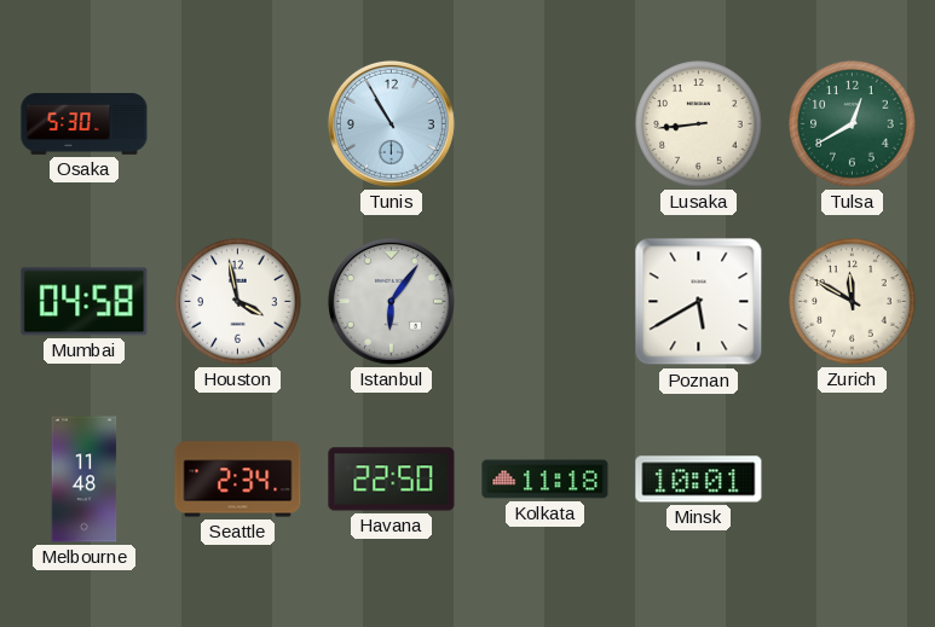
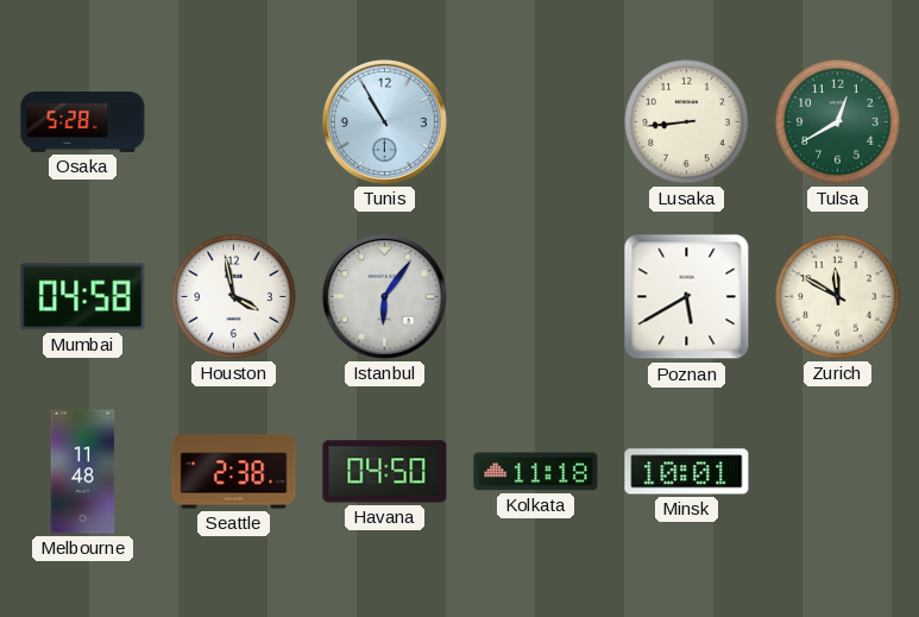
Osaka: 5:30 -> 5:28 (83, 122)
Seattle: 2:34 -> 2:38 (234, 472)
Havana: 22:50 -> 04:50 (385, 472)
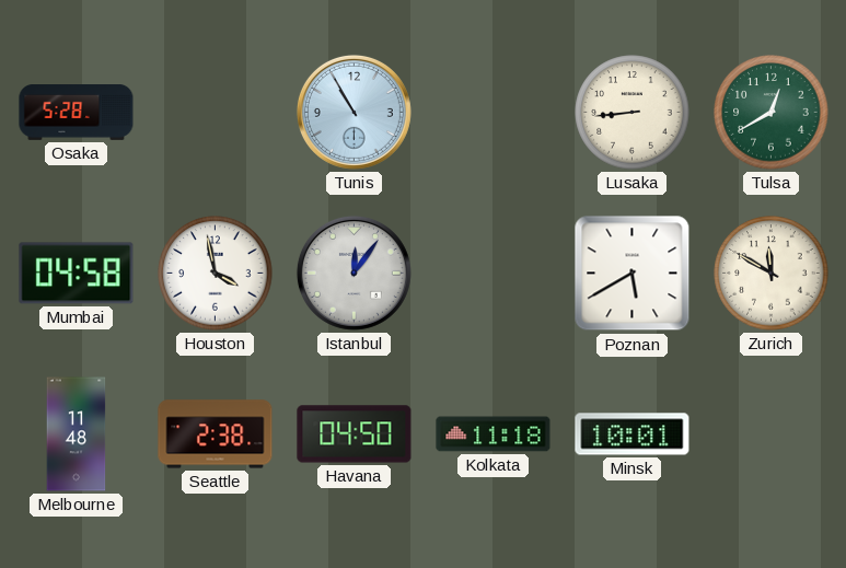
Istanbul: 6:06 -> 12:06 (354, 273)
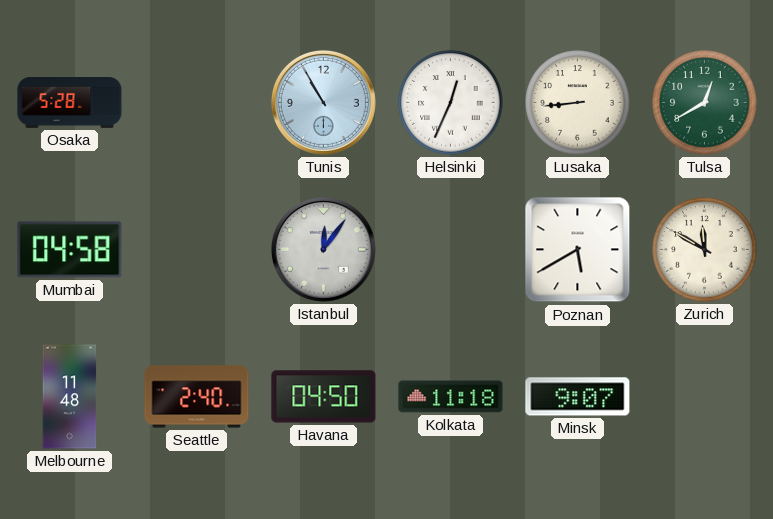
Helsinki: none -> 12:34 (451, 103)
Houston: 3:58 -> none (216, 274)
Seattle: 2:38 -> 2:40 (197, 397)
Minsk: 10:01 -> 9:07 (578, 397)
